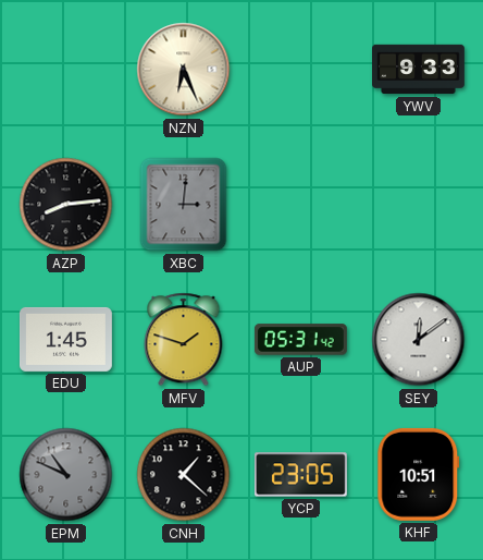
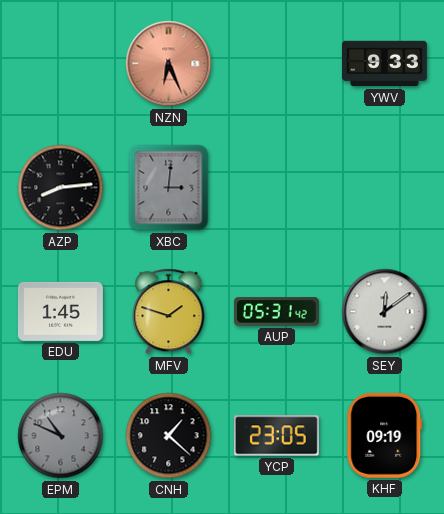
NZN dial: cream -> salmon (169, 64)
KHF: 10:51 -> 09:19 (385, 435)
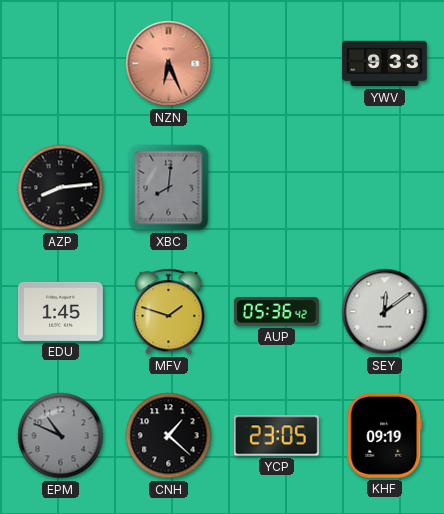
XBC: 3:01 -> 8:01 (169, 188)
AUP: 05:31 -> 05:36 (276, 312)
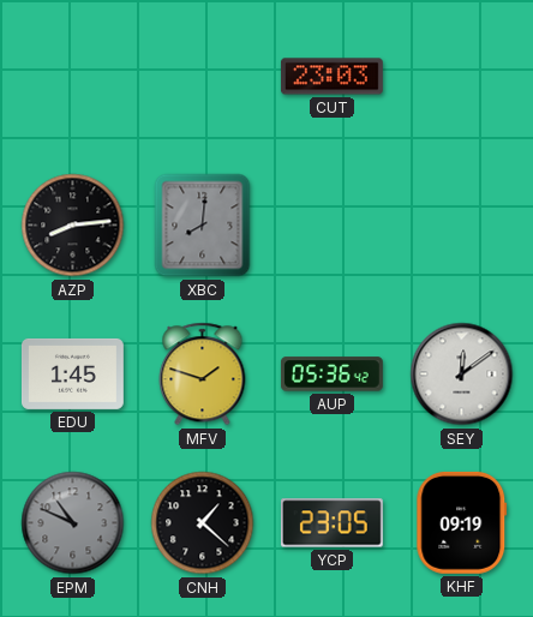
NZN: 6:26 -> none (169, 64)
CUT: none -> 23:03 (331, 77)
YWV: 9:33 -> none (385, 64)
